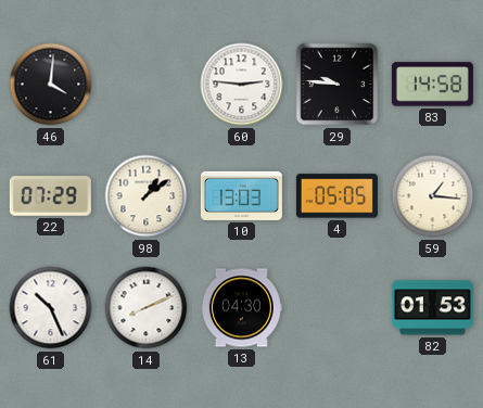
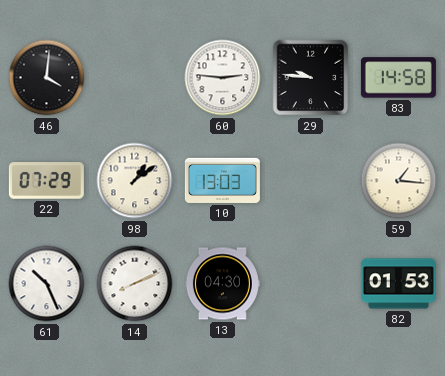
4: 05:05 -> none (336, 196)
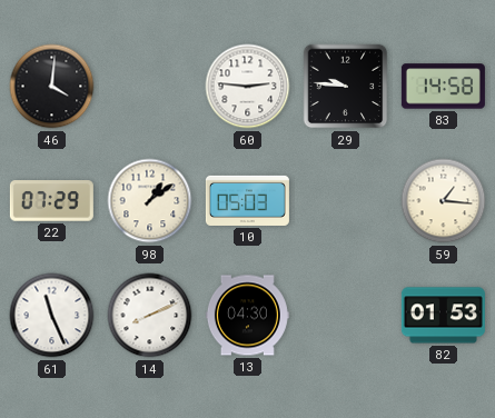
10: 13:03 -> 05:03 (247, 200)
61: 10:26 -> 11:26 (52, 316)
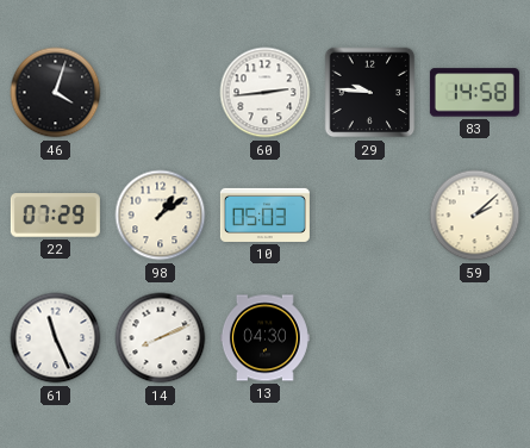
46: 4:01 -> 4:03 (56, 93)
60: 2:46 -> 2:44 (266, 93)
59: 1:16 -> 2:08 (475, 216)
82: 01:53 -> none (443, 316)
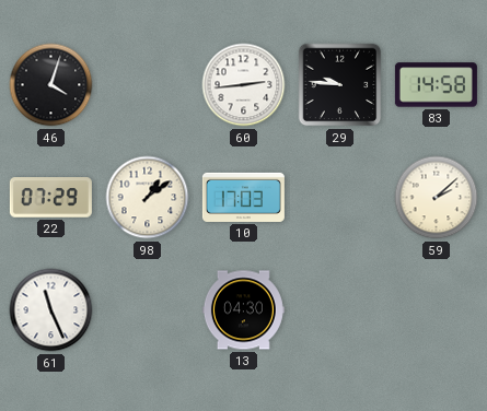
10: 05:03 -> 17:03 (243, 197)
14: 8:11 -> none (161, 338)
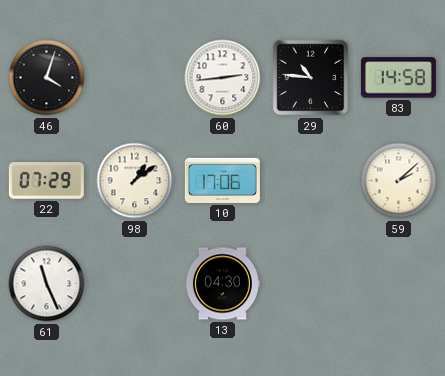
29: 9:46 -> 10:46 (311, 78)
10: 17:03 -> 17:06 (222, 180)
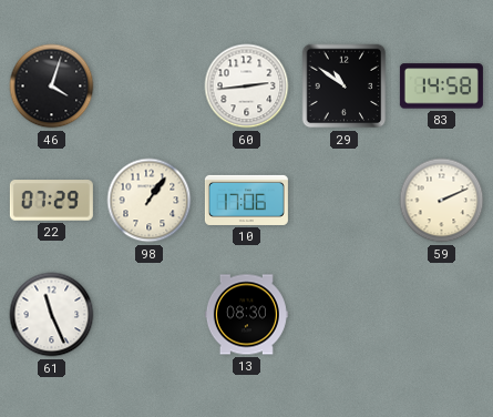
29: 10:46 -> 10:51 (345, 87)
98: 1:09 -> 1:06 (150, 201)
59: 2:08 -> 2:11 (442, 201)
13: 04:30 -> 08:30 (246, 315)
